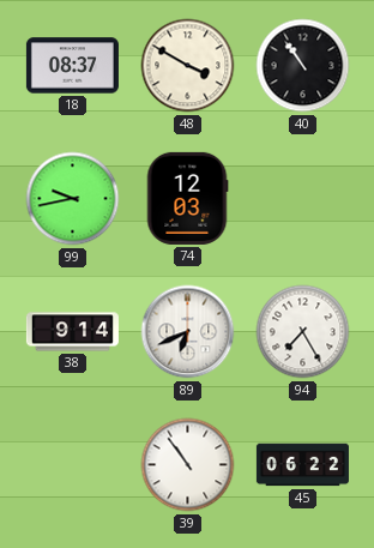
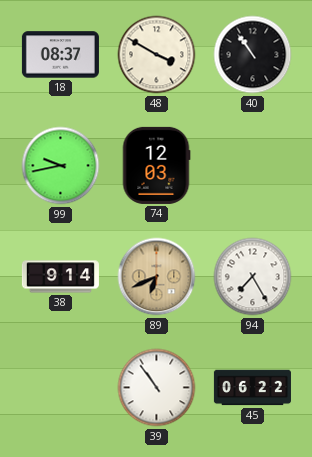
89 dial: white -> champagne (157, 277)
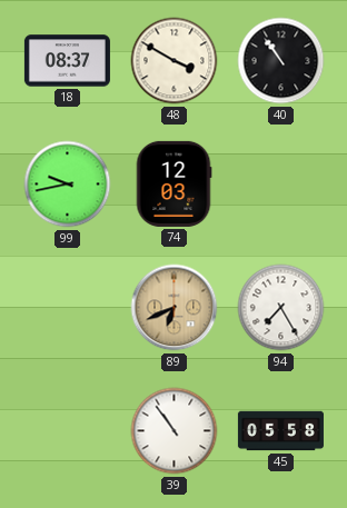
38: 9:14 -> none (60, 277)
45: 06:22 -> 05:58 (280, 431)
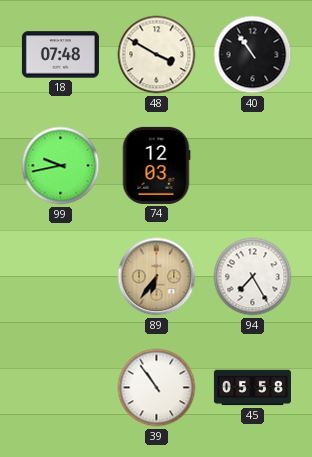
18: 08:37 -> 07:48 (60, 55)
89: 6:41 -> 6:36 (157, 277)
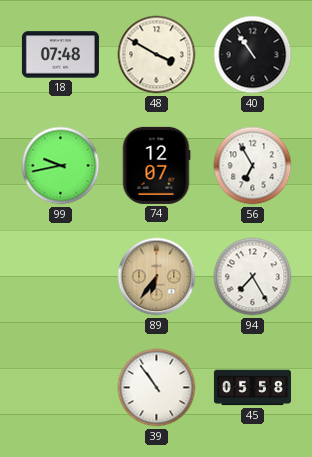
74: 12:03 -> 12:07 (156, 165)
56: none -> 6:55 (253, 166)
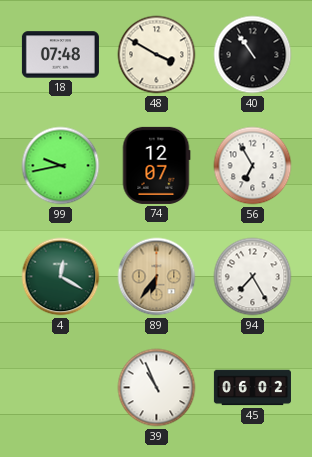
4: none -> 12:20 (61, 277)
39: 10:54 -> 10:56 (157, 388)
45: 05:58 -> 06:02 (252, 388)
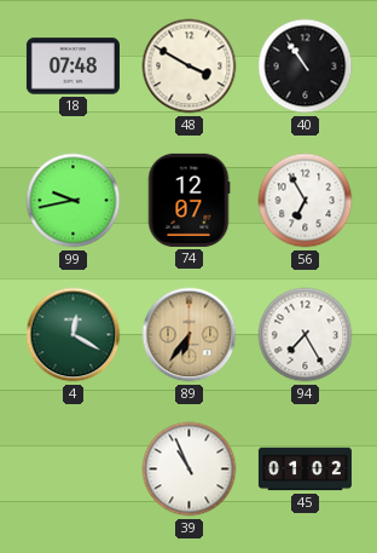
45: 06:02 -> 01:02 (304, 470)
